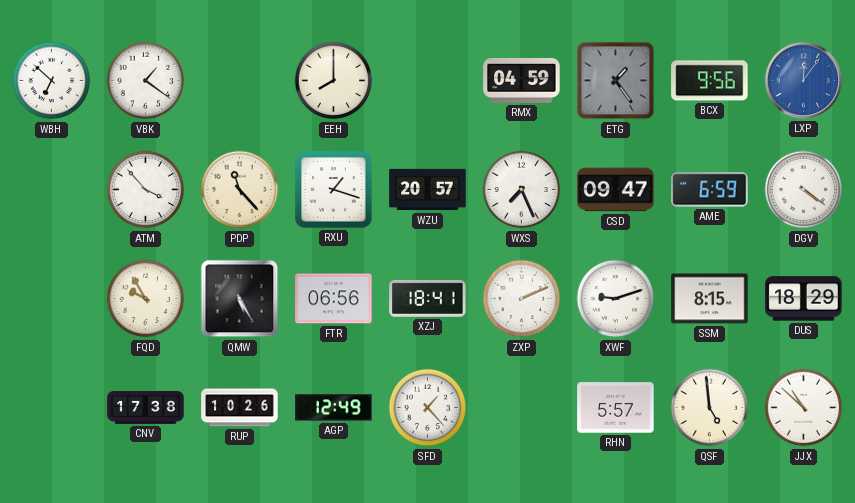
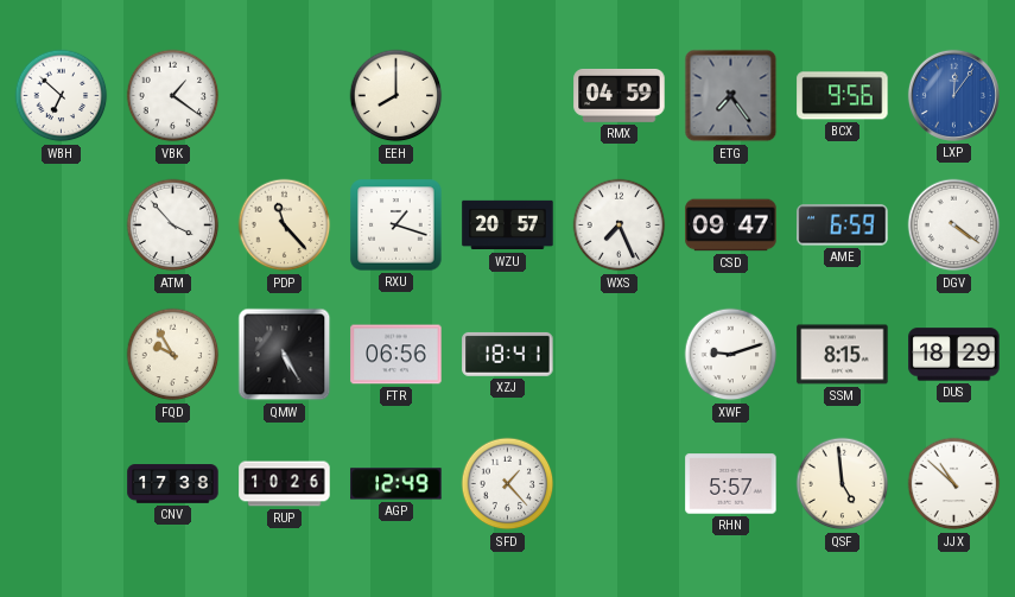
ETG: 1:24 -> 7:24 (731, 96)
ZXP: 2:11 -> none (522, 299)
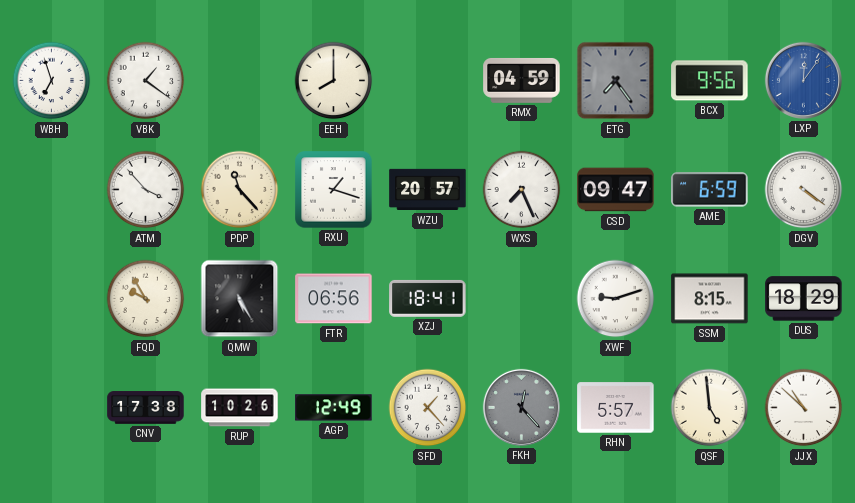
WBH: 6:52 -> 6:57 (52, 81)
FKH: none -> 12:23 (521, 407)
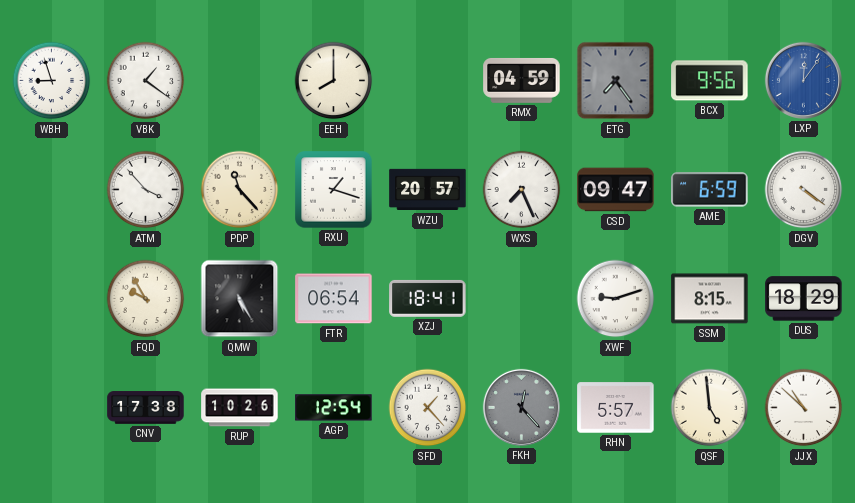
WBH: 6:57 -> 8:57 (52, 81)
FTR: 06:56 -> 06:54 (334, 299)
AGP: 12:49 -> 12:54 (334, 408)
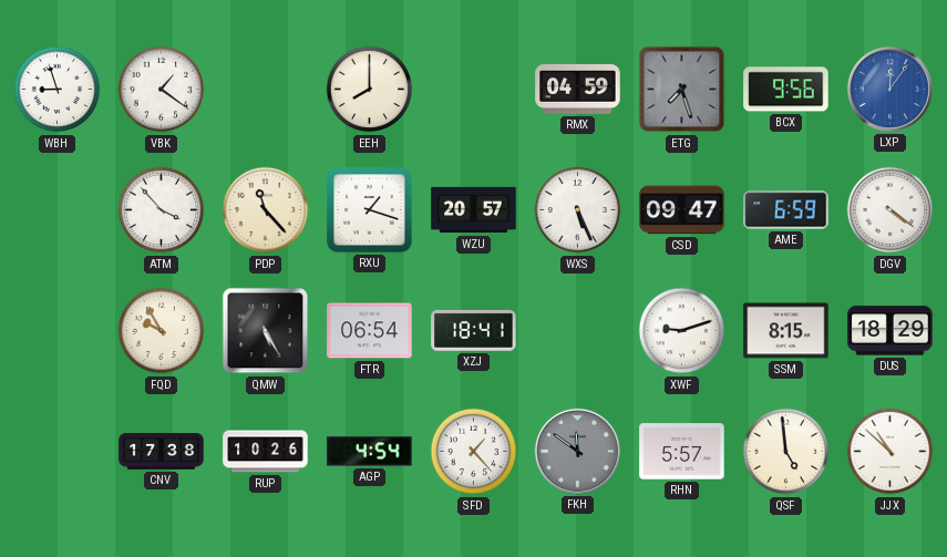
ETG: 7:24 -> 7:27 (682, 90)
WXS: 7:26 -> 5:26 (578, 210)
AGP: 12:54 -> 4:54 (370, 452)
FKH: 12:23 -> 11:51 (577, 451)
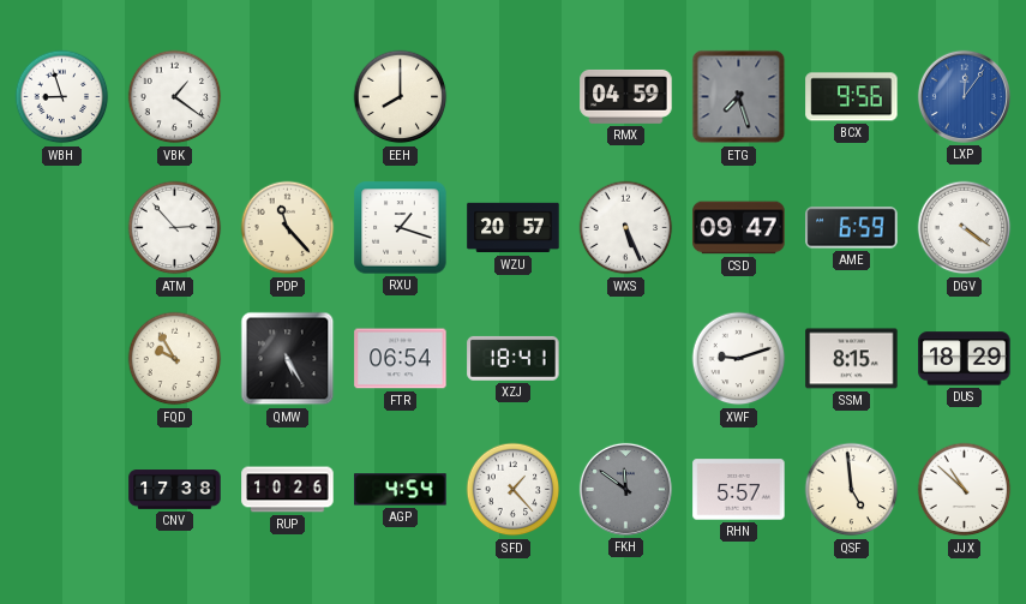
ATM: 3:53 -> 2:53 (175, 228)
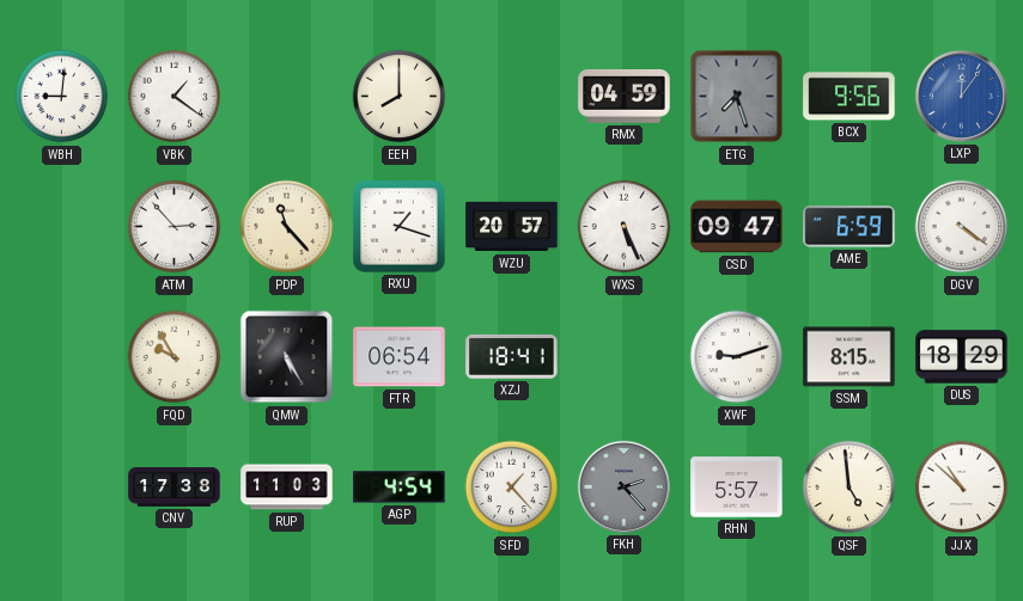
WBH: 8:57 -> 9:01 (62, 97)
RUP: 10:26 -> 11:03 (287, 487)
FKH: 11:51 -> 2:23 (623, 486)
